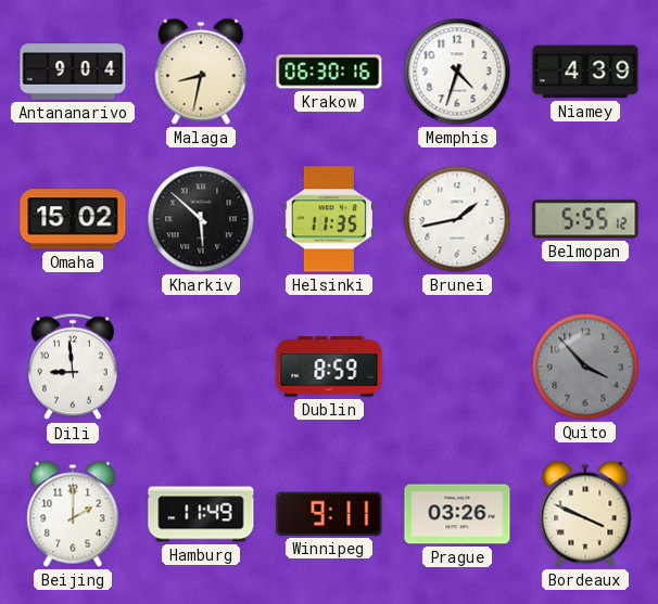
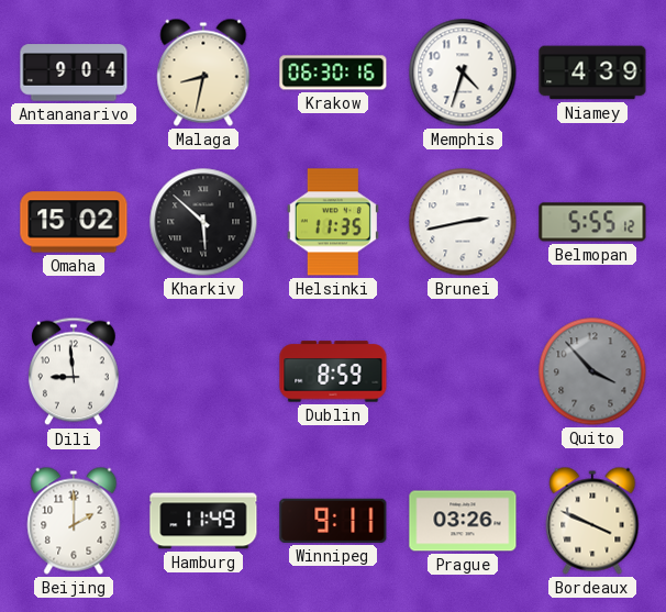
Brunei: 1:43 -> 2:43 (463, 222)
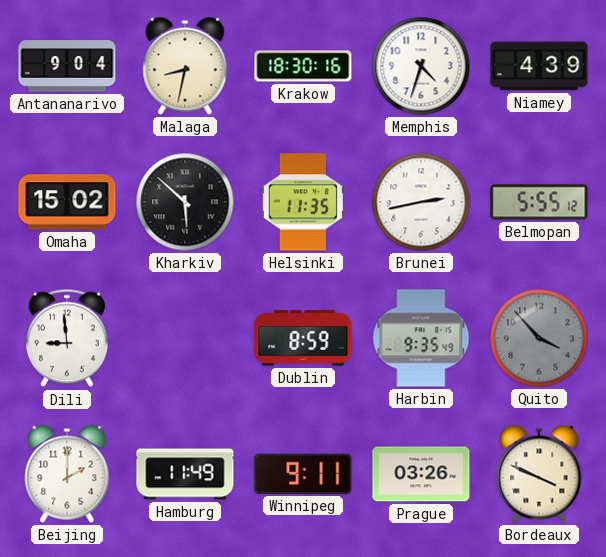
Krakow: 06:30 -> 18:30 (303, 66)
Harbin: none -> 9:35 (421, 338)
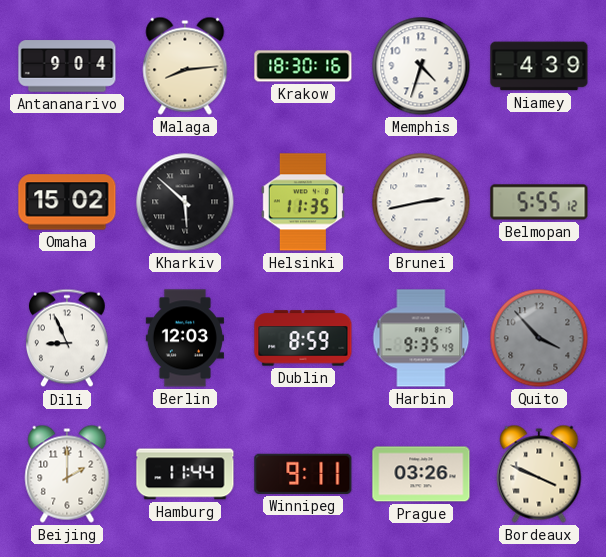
Malaga: 8:32 -> 8:14 (185, 66)
Dili: 8:59 -> 8:56 (67, 338)
Berlin: none -> 12:03 (185, 338)
Hamburg: 11:49 -> 11:44 (185, 474)
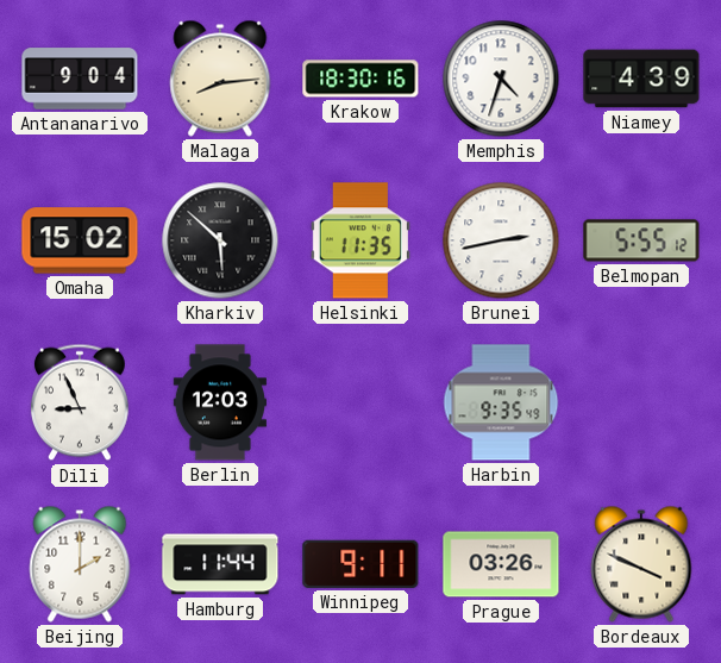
Dublin: 8:59 -> none (303, 338)
Quito: 3:53 -> none (539, 338)
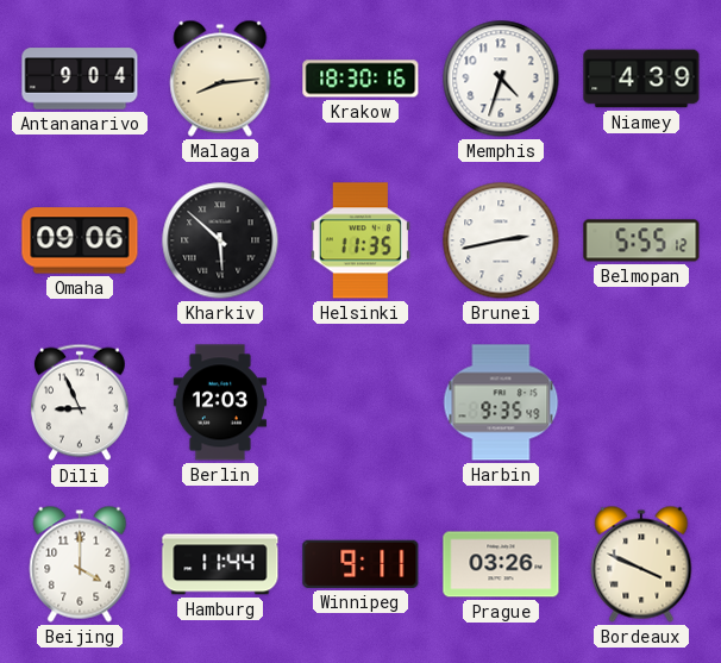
Omaha: 15:02 -> 09:06 (80, 240)
Beijing: 2:00 -> 4:00 (80, 564)
